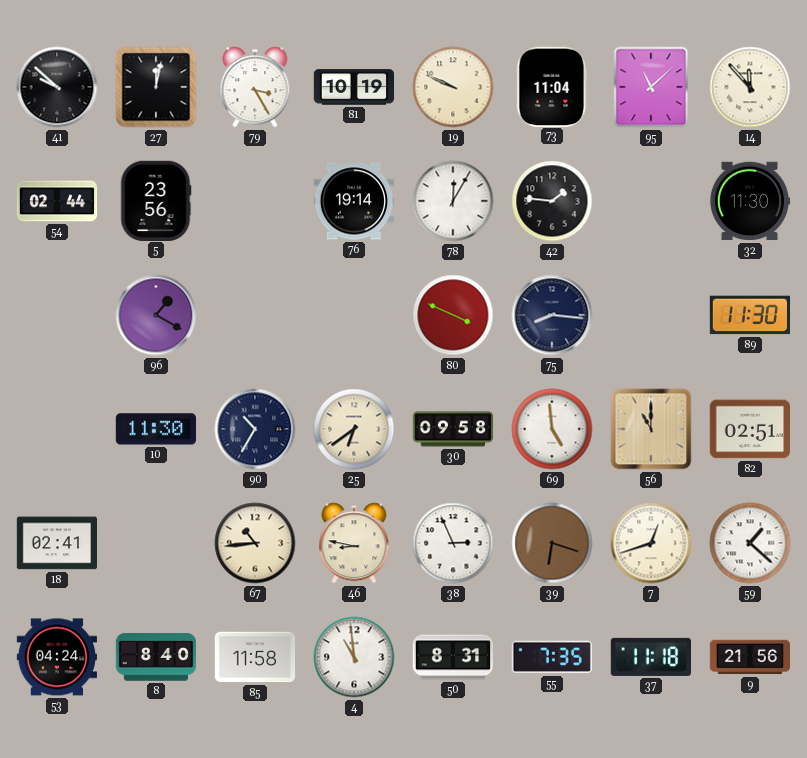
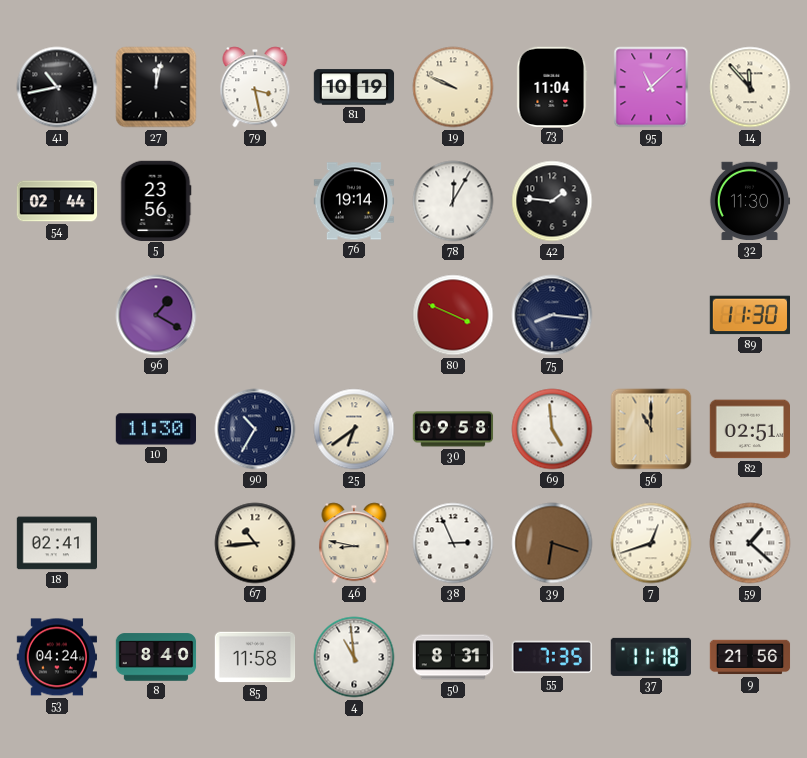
41: 9:52 -> 10:43 (57, 87)
79: 3:25 -> 3:28 (255, 87)
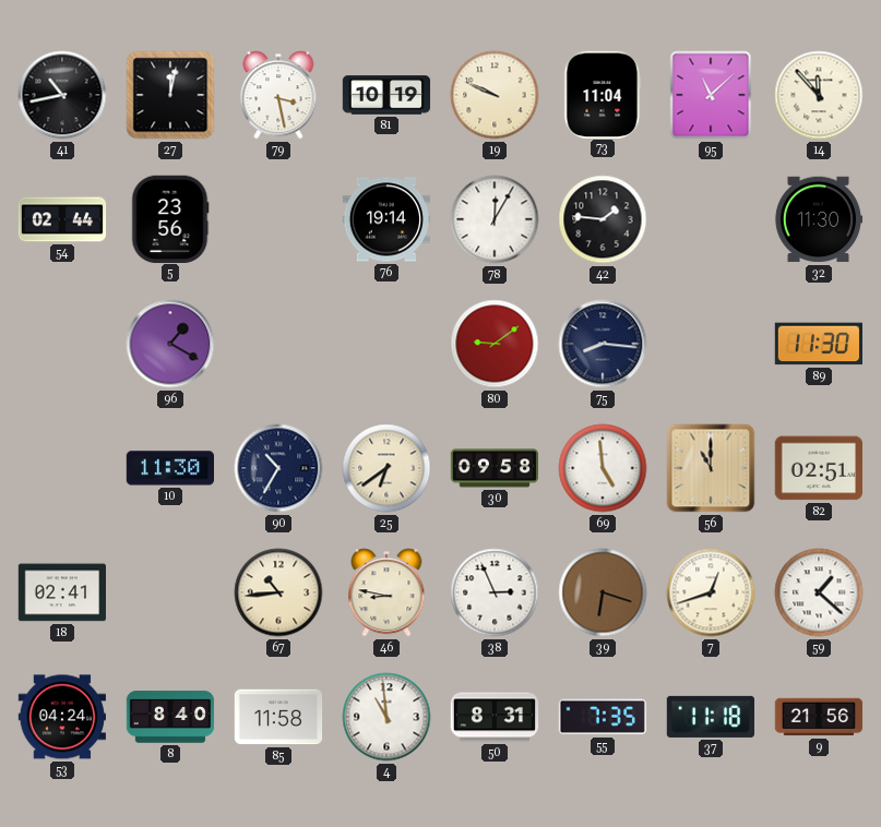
80: 3:49 -> 9:09 (495, 344)
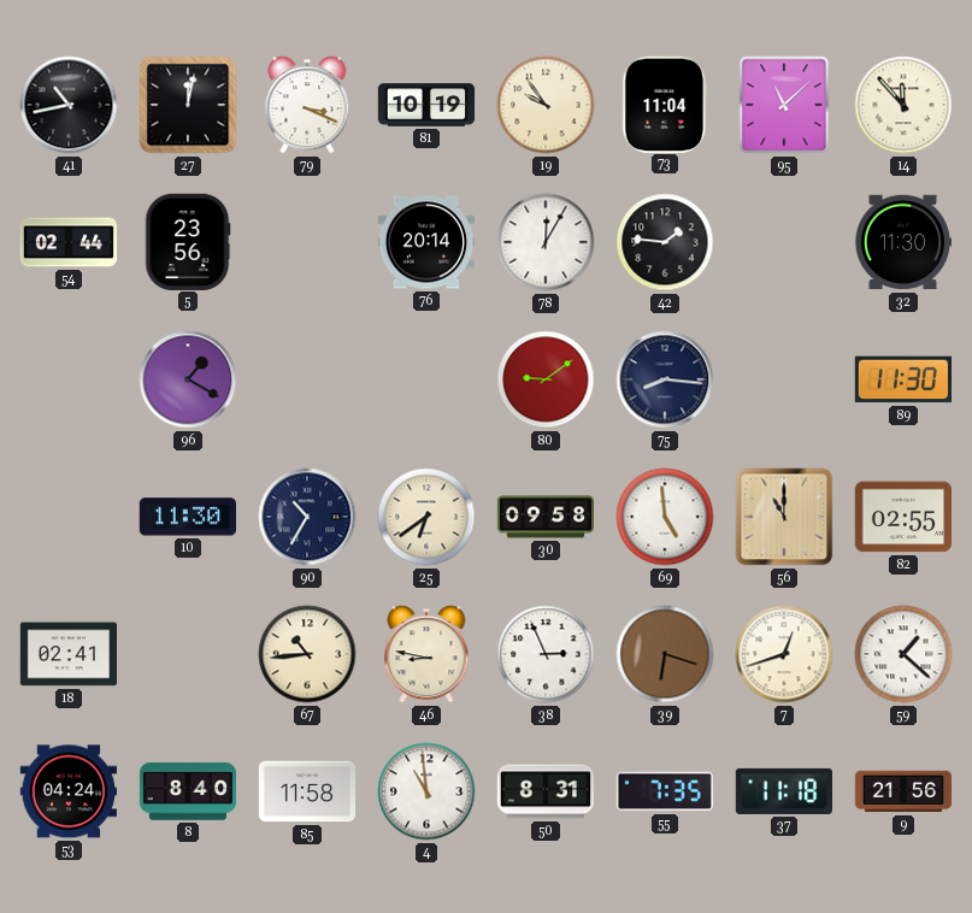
79: 3:28 -> 3:19 (307, 105)
19: 9:49 -> 9:54 (546, 105)
76: 19:14 -> 20:14 (426, 242)
82: 02:51 -> 02:55 (902, 517)
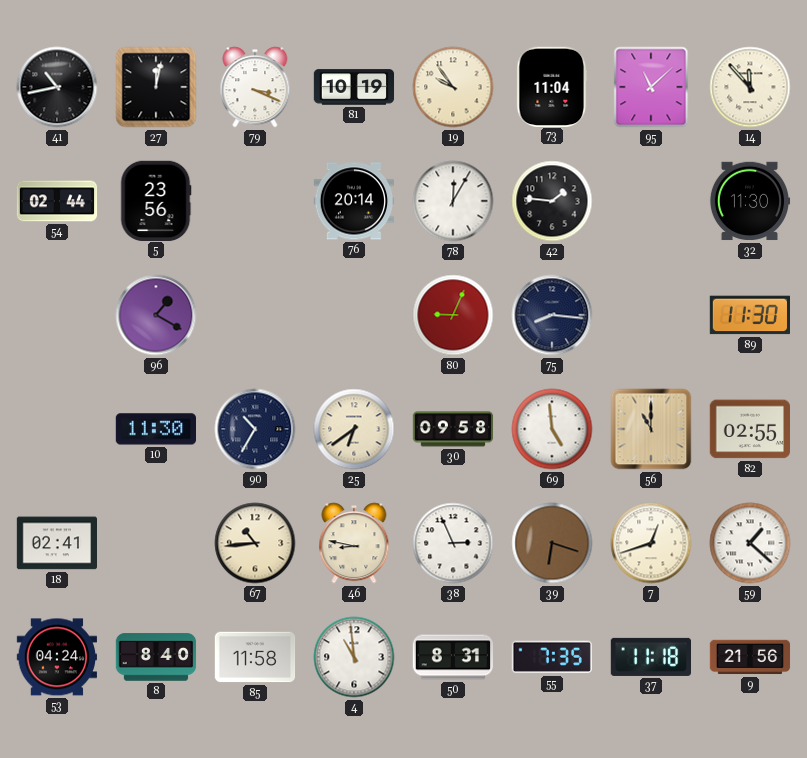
80: 9:09 -> 9:04 (453, 315)
